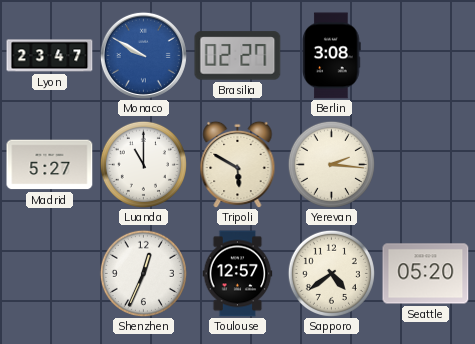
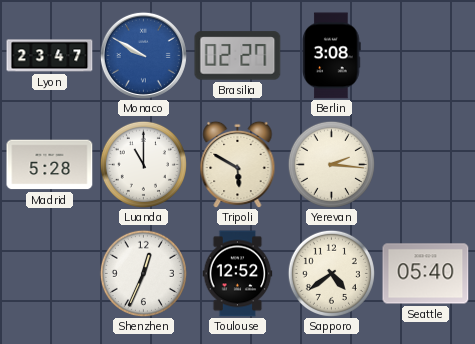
Madrid: 5:27 -> 5:28 (50, 165)
Toulouse: 12:57 -> 12:52 (238, 274)
Seattle: 05:20 -> 05:40 (426, 274)
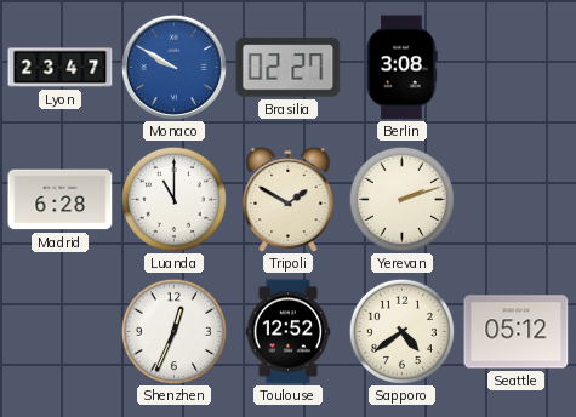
Madrid: 5:28 -> 6:28 (61, 200)
Tripoli: 5:50 -> 1:50 (289, 199)
Yerevan: 2:16 -> 2:12 (401, 199)
Seattle: 05:40 -> 05:12 (517, 332)
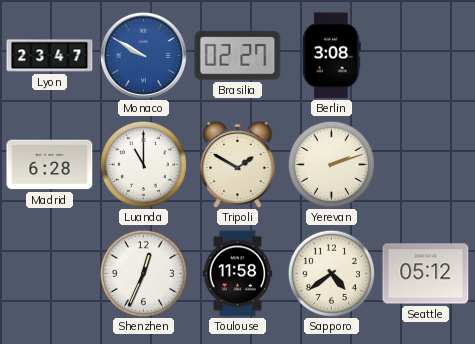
Toulouse: 12:52 -> 11:58 (238, 274)
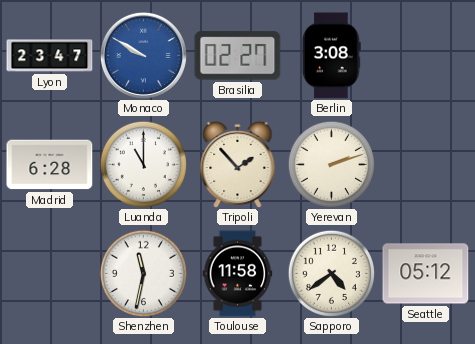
Tripoli: 1:50 -> 1:53 (238, 164)
Shenzhen: 12:34 -> 11:32 (143, 273)
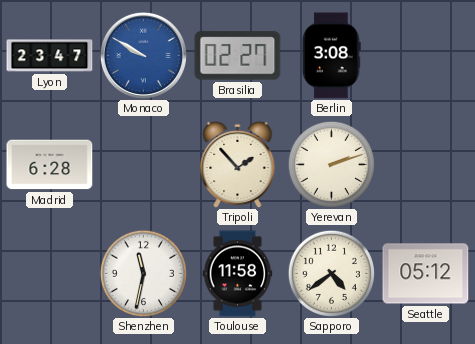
Luanda: 11:00 -> none (143, 164)
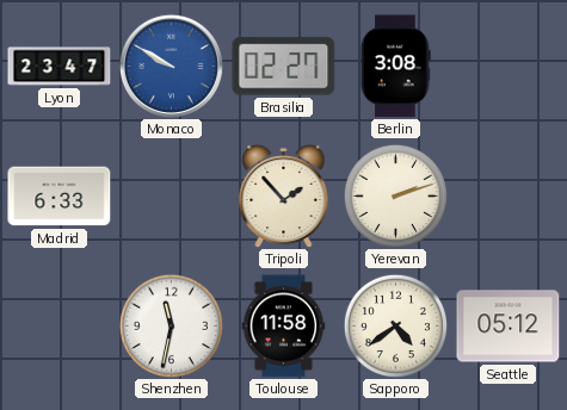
Madrid: 6:28 -> 6:33 (60, 197)
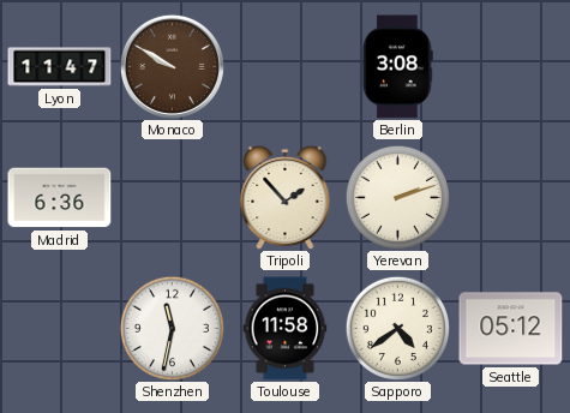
Lyon: 23:47 -> 11:47 (60, 67)
Monaco dial: blue -> brown (172, 66)
Brasilia: 02:27 -> none (284, 67)
Madrid: 6:33 -> 6:36 (60, 198)
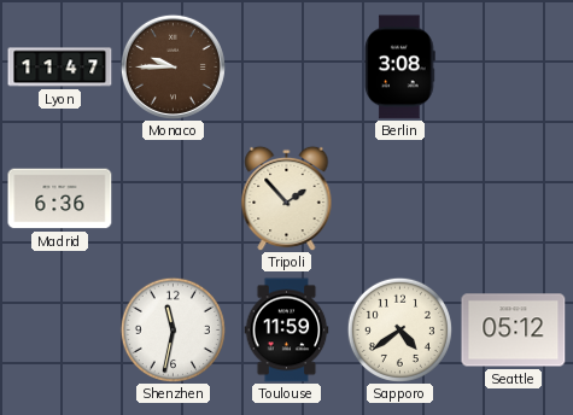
Monaco: 9:50 -> 9:45 (173, 66)
Yerevan: 2:12 -> none (397, 197)
Toulouse: 11:58 -> 11:59 (287, 331)
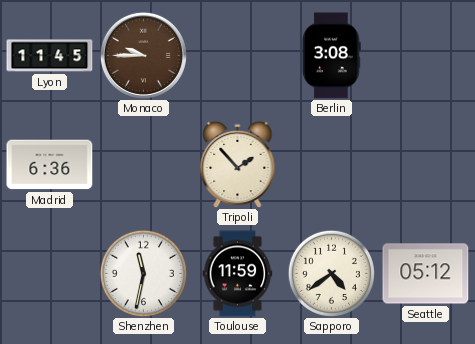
Lyon: 11:47 -> 11:45 (50, 56)
